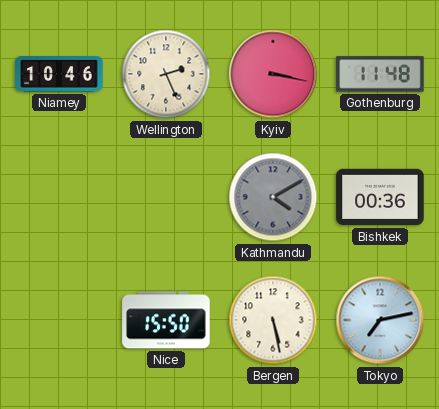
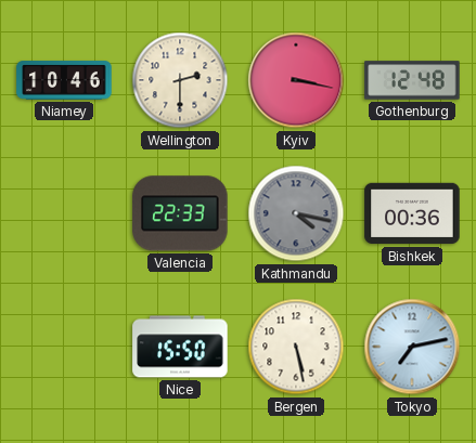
Wellington: 2:26 -> 2:30 (180, 80)
Gothenburg: 11:48 -> 12:48 (412, 80)
Valencia: none -> 22:33 (180, 213)
Kathmandu: 4:10 -> 4:17 (296, 213)
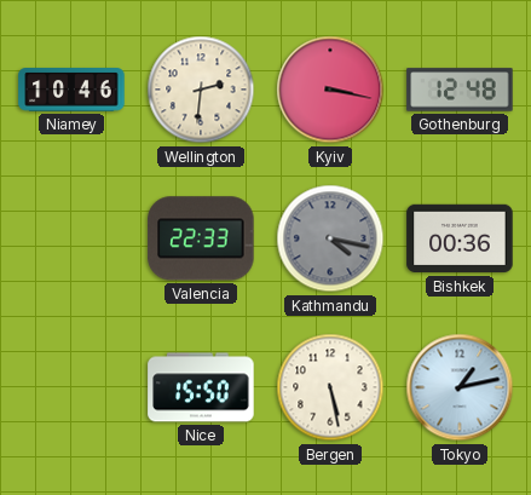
Wellington: 2:30 -> 2:31 (201, 90)
Tokyo: 7:13 -> 1:13 (460, 387)
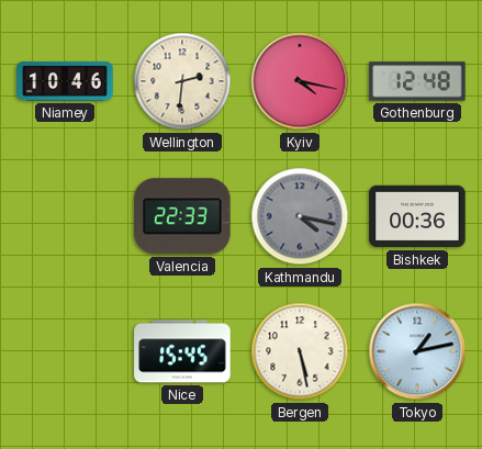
Kyiv: 3:17 -> 4:17 (300, 81)
Nice: 15:50 -> 15:45 (182, 351)
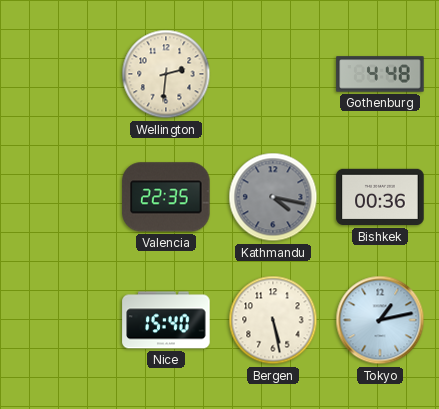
Niamey: 10:46 -> none (65, 81)
Kyiv: 4:17 -> none (300, 81)
Gothenburg: 12:48 -> 4:48 (380, 74)
Valencia: 22:33 -> 22:35 (166, 197)
Nice: 15:45 -> 15:40 (166, 320)
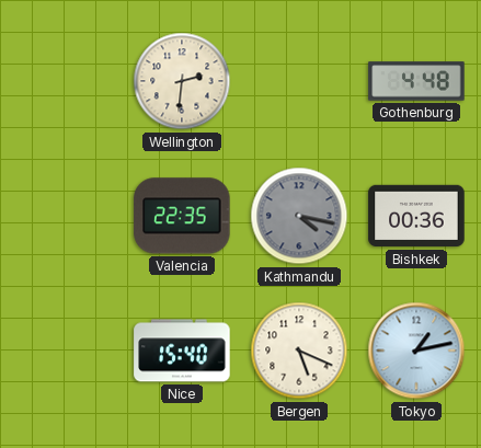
Bergen: 5:28 -> 5:19 (299, 351)
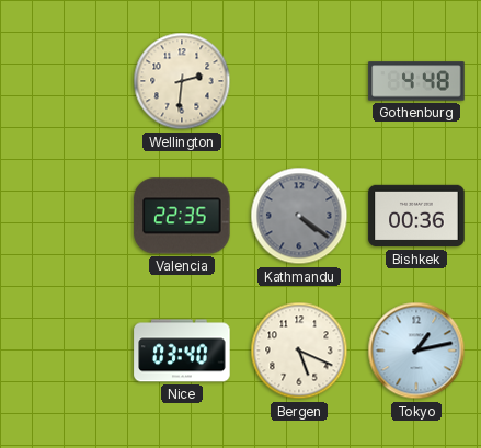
Kathmandu: 4:17 -> 4:21 (299, 216)
Nice: 15:40 -> 03:40 (182, 351)
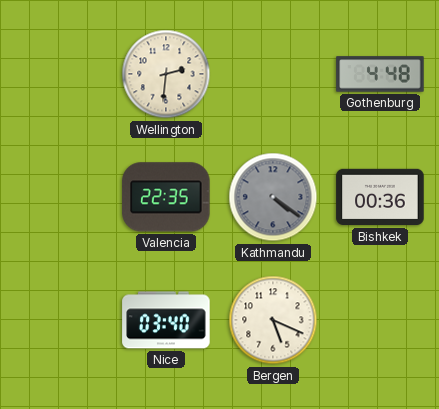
Tokyo: 1:13 -> none (416, 351)
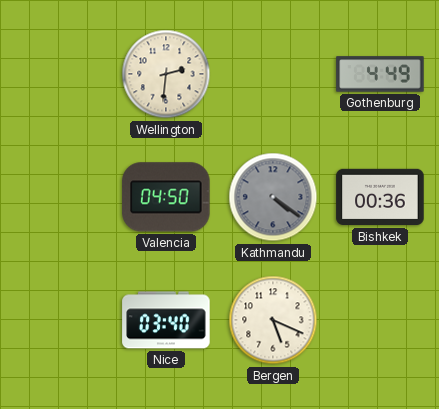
Gothenburg: 4:48 -> 4:49 (380, 74)
Valencia: 22:35 -> 04:50 (166, 197)
